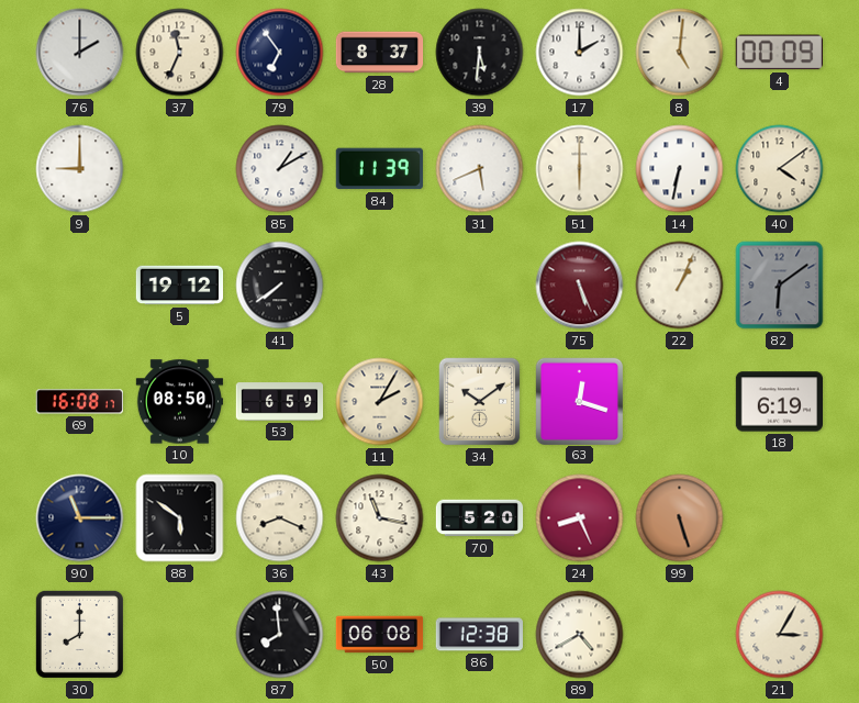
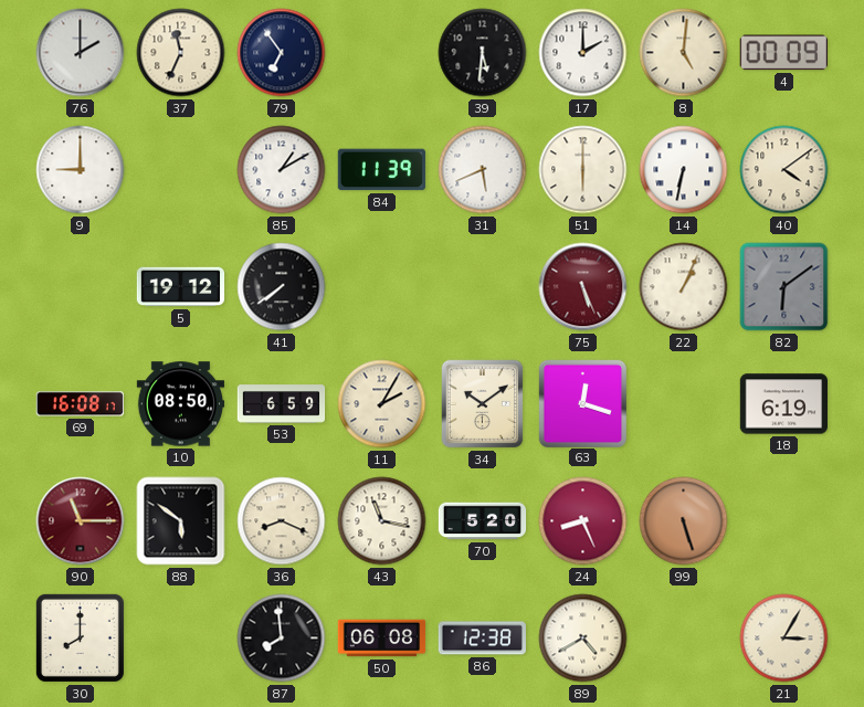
28: 8:37 -> none (380, 53)
90 dial: navy -> burgundy (81, 521)
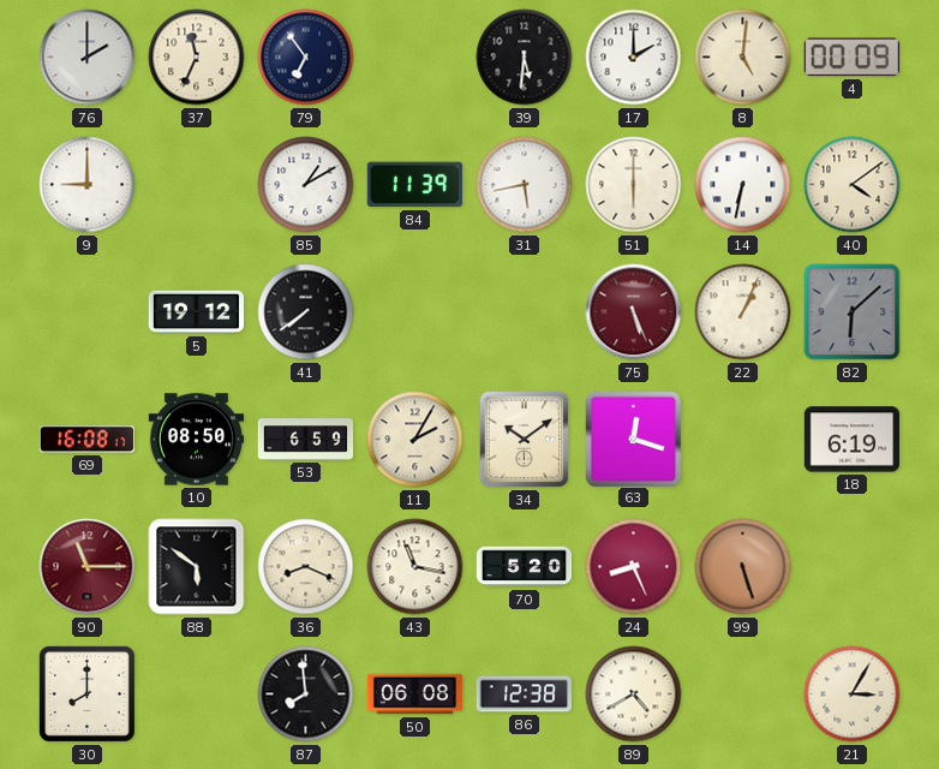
31: 5:41 -> 5:43 (525, 185)
82: 6:09 -> 6:08 (853, 312)
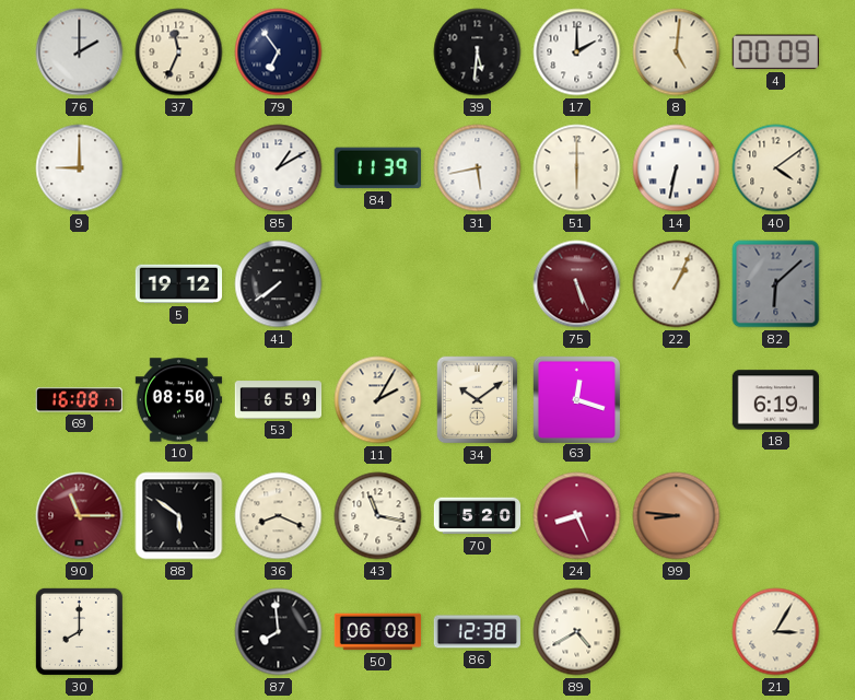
99: 5:27 -> 8:46 (677, 516)
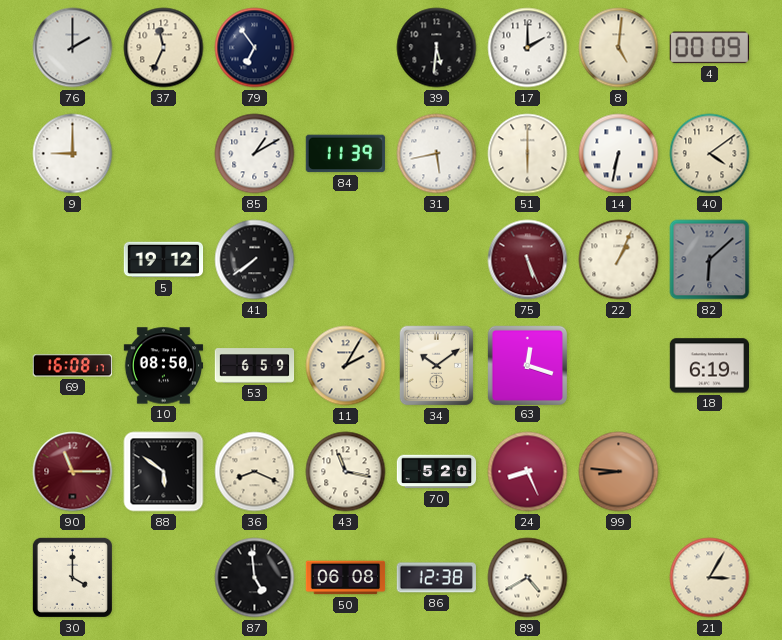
30: 8:00 -> 4:00 (72, 577)
87: 7:59 -> 4:59 (255, 578)
